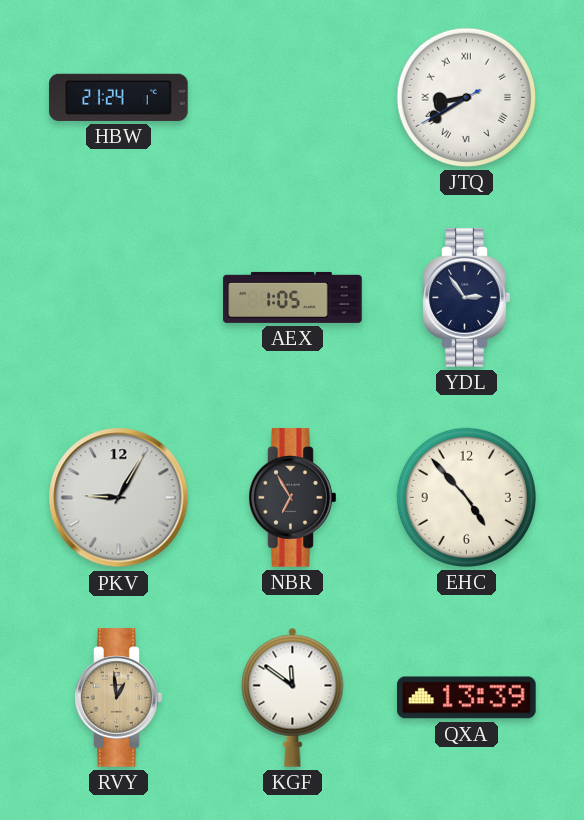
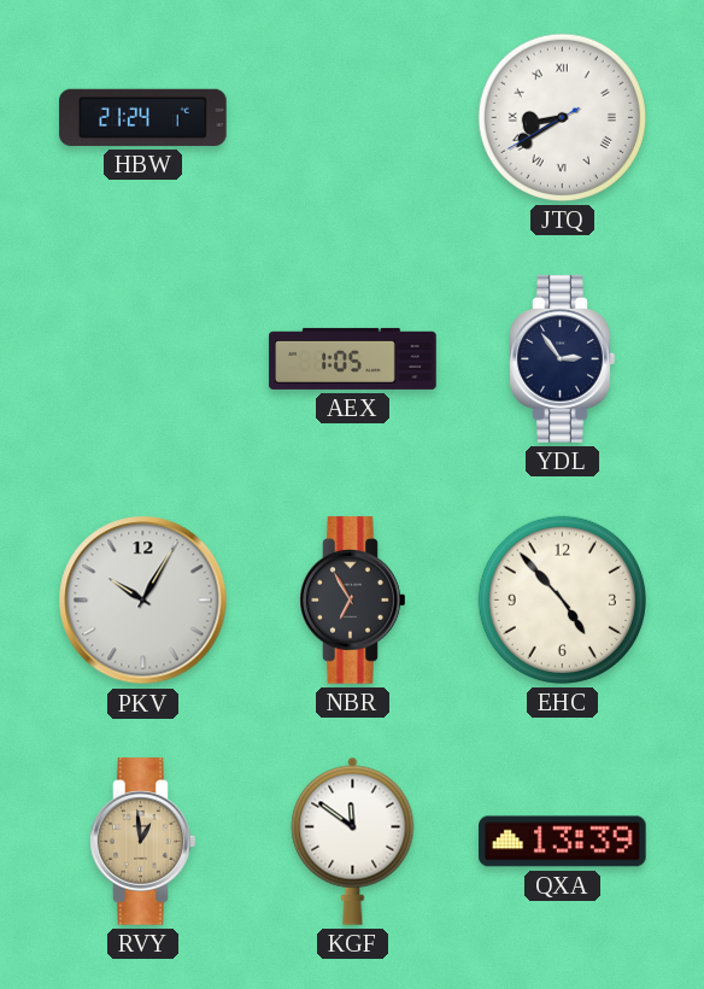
PKV: 9:05 -> 10:05 (143, 601)
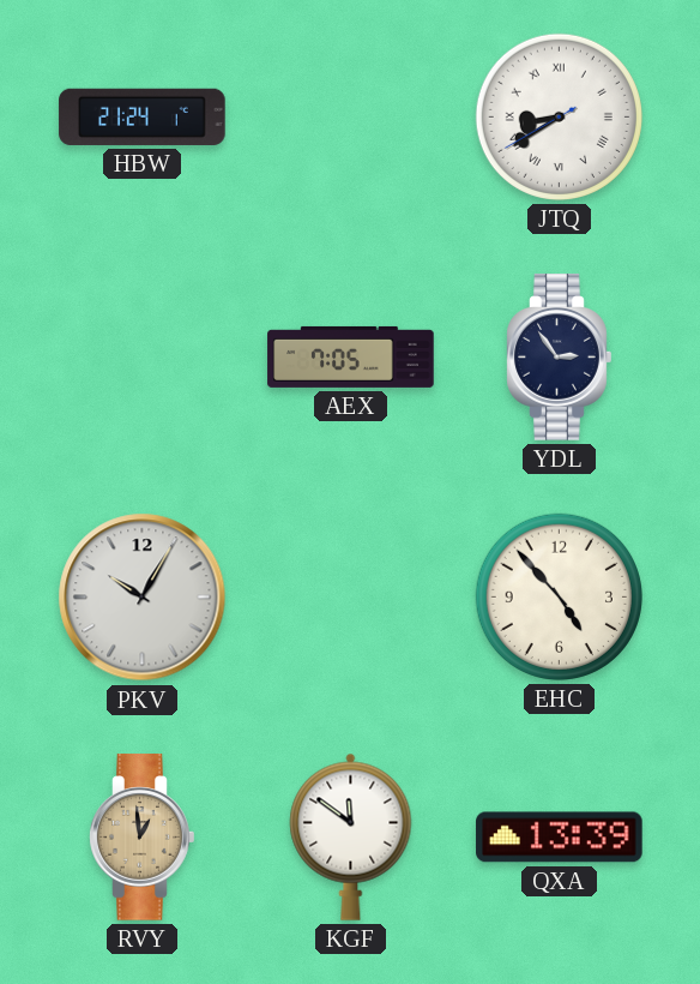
AEX: 1:05 -> 7:05 (351, 356)
NBR: 6:55 -> none (353, 601)
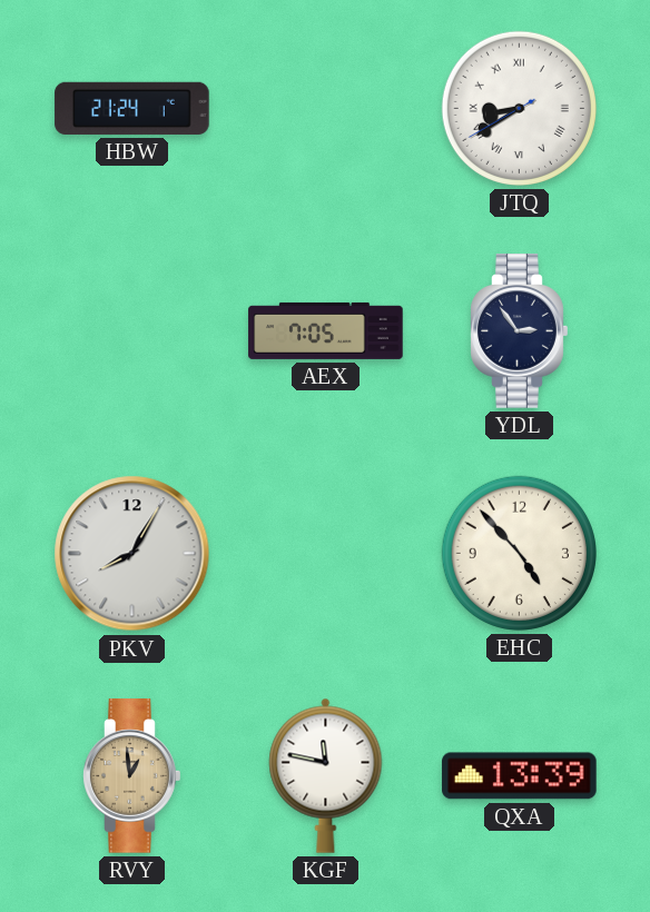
PKV: 10:05 -> 8:05 (132, 554)
KGF: 11:51 -> 11:47 (326, 775)
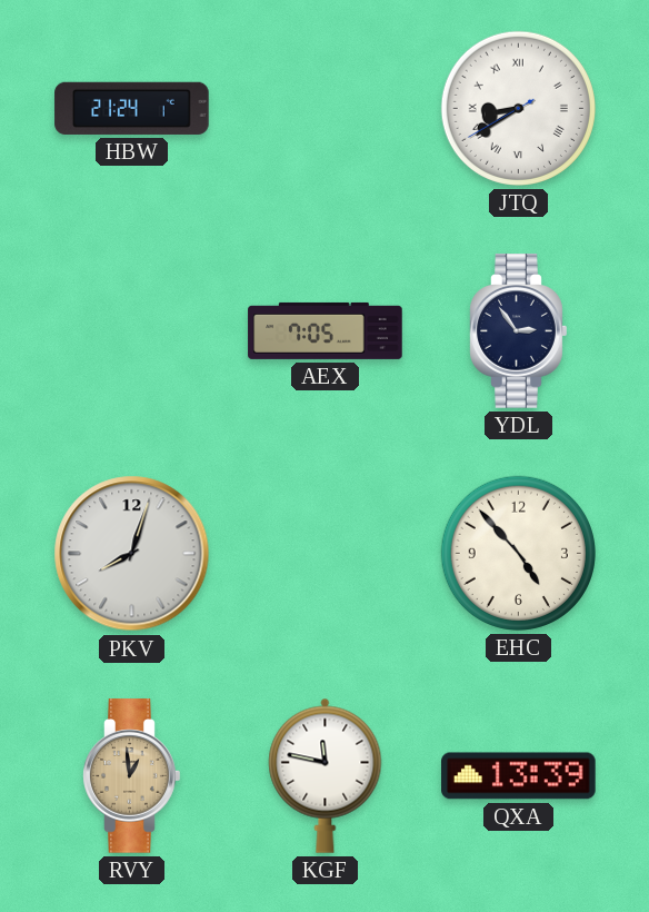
PKV: 8:05 -> 8:03 (132, 554)
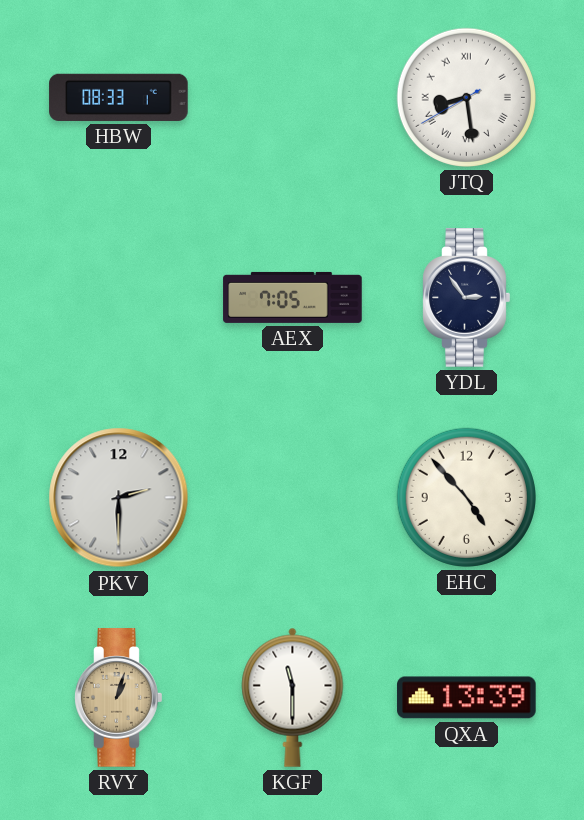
HBW: 21:24 -> 08:33 (119, 97)
JTQ: 8:39 -> 8:28 (466, 97)
PKV: 8:03 -> 2:30 (119, 498)
RVY: 12:59 -> 1:03 (119, 698)
KGF: 11:47 -> 11:30 (293, 697)
